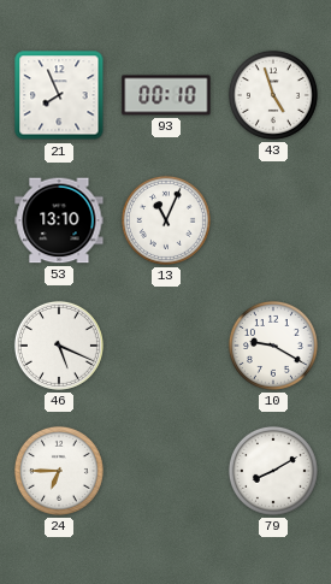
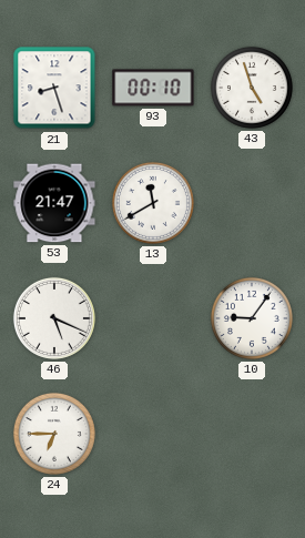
21: 7:56 -> 8:27 (54, 88)
53: 13:10 -> 21:47 (54, 203)
13: 11:04 -> 11:40 (153, 203)
10: 9:20 -> 9:06 (252, 318)
79: 8:10 -> none (273, 471)
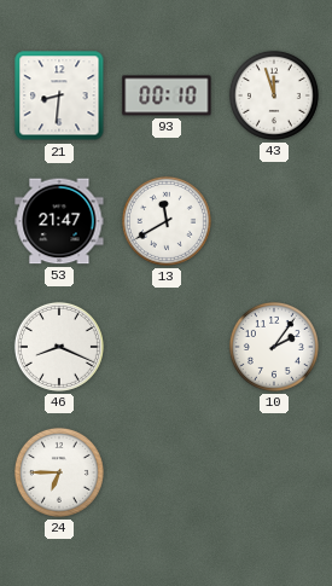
21: 8:27 -> 8:31 (59, 95)
43: 4:57 -> 11:57 (274, 95)
46: 5:19 -> 8:19 (59, 347)
10: 9:06 -> 2:06 (274, 347)
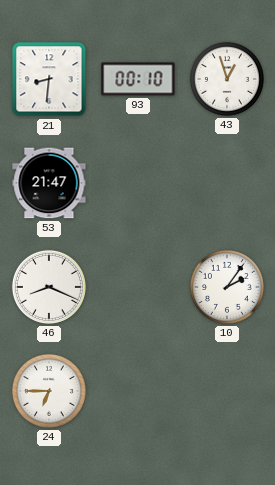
43: 11:57 -> 12:57 (227, 79)
13: 11:40 -> none (167, 221)
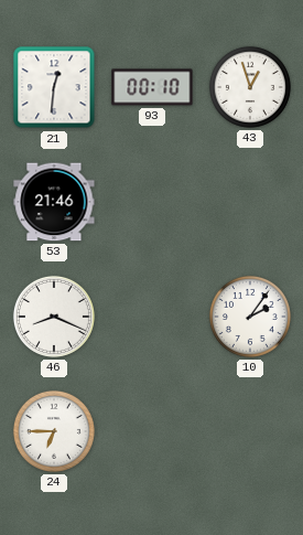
21: 8:31 -> 12:31 (54, 87)
53: 21:47 -> 21:46 (54, 202)
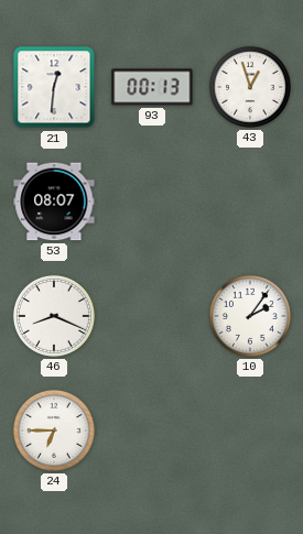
93: 00:10 -> 00:13 (152, 87)
53: 21:46 -> 08:07 (54, 201)
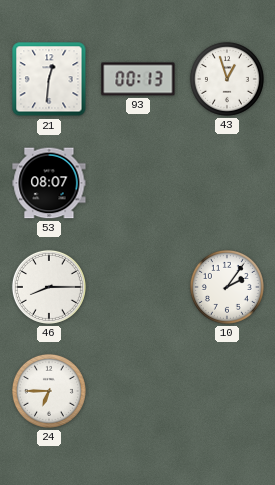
46: 8:19 -> 8:15 (49, 287)
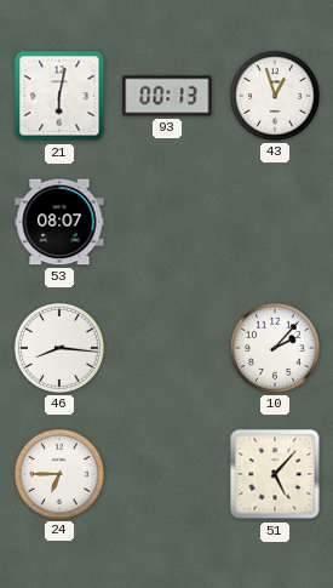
21: 12:31 -> 6:02 (59, 96)
46: 8:15 -> 8:16 (59, 348)
10: 2:06 -> 2:07 (275, 348)
51: none -> 5:07 (275, 474)
